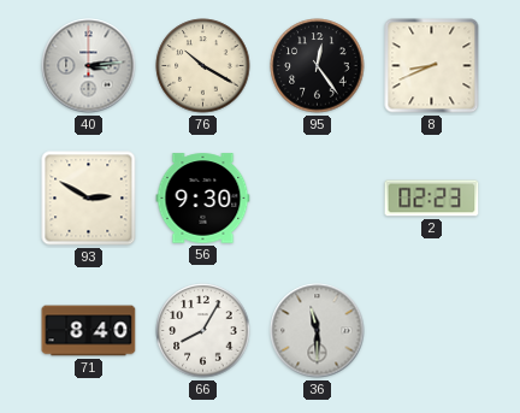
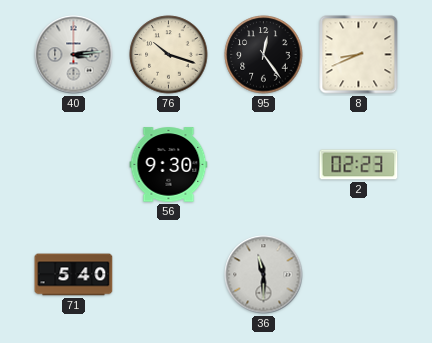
76: 10:20 -> 10:18 (169, 55)
93: 2:50 -> none (89, 199)
71: 8:40 -> 5:40 (74, 275)
66: 8:05 -> none (203, 331)
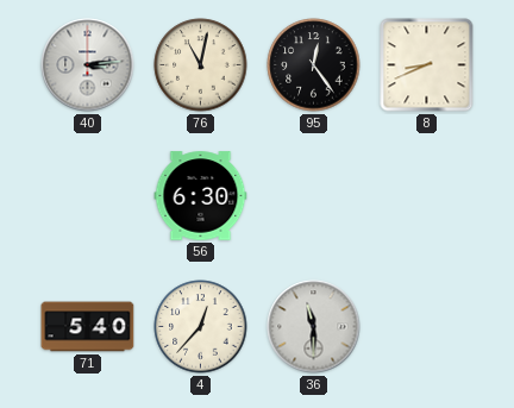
76: 10:18 -> 11:02 (201, 65)
56: 9:30 -> 6:30 (201, 196)
2: 02:23 -> none (359, 165)
4: none -> 12:37 (201, 327)
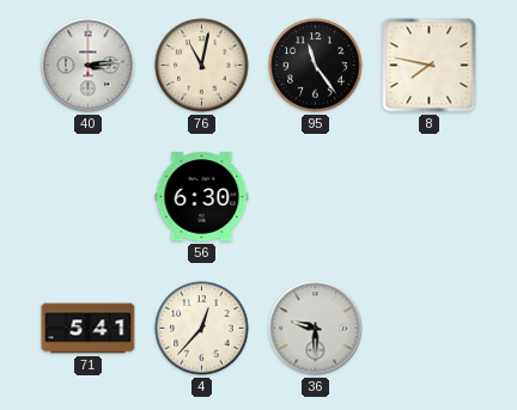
95: 12:24 -> 11:24 (316, 66)
8: 8:41 -> 7:47 (430, 66)
71: 5:40 -> 5:41 (89, 329)
36: 11:30 -> 9:30 (316, 329)
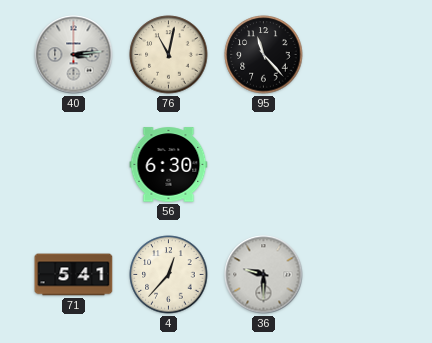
95: 11:24 -> 11:23 (264, 55)
8: 7:47 -> none (430, 66)
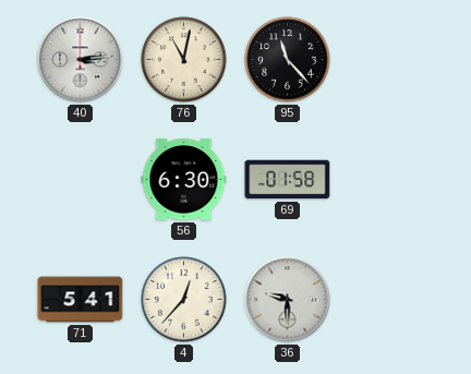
69: none -> 01:58 (288, 180)
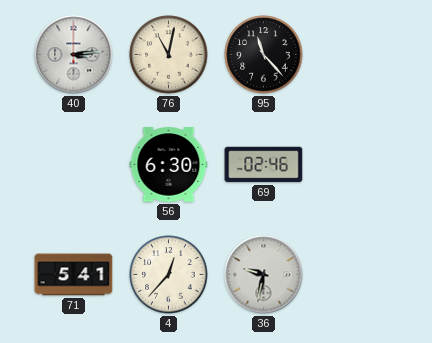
69: 01:58 -> 02:46 (264, 165)
36: 9:30 -> 9:32 (264, 275)
